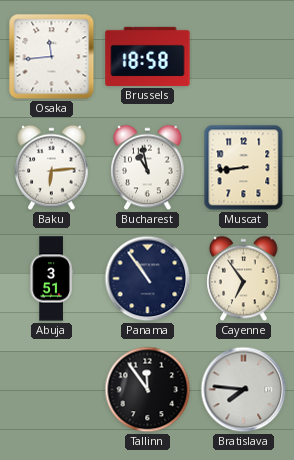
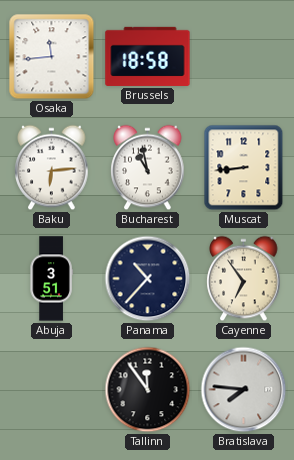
Panama: 10:54 -> 10:37 (148, 279)
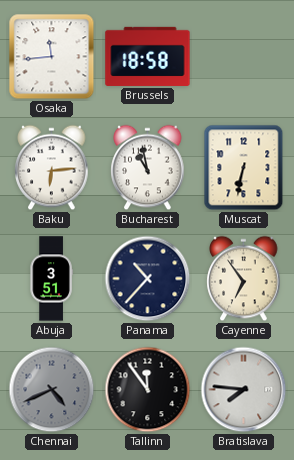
Muscat: 8:44 -> 6:32 (244, 168)
Chennai: none -> 4:41 (52, 390)
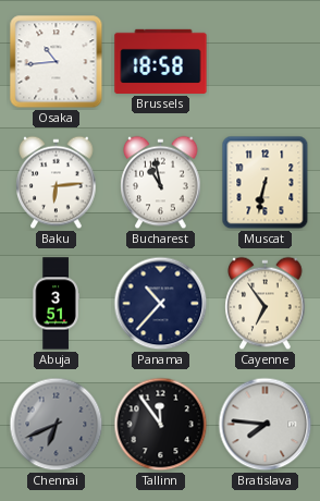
Osaka: 11:44 -> 10:44 (57, 62)
Chennai: 4:41 -> 6:41 (57, 425)
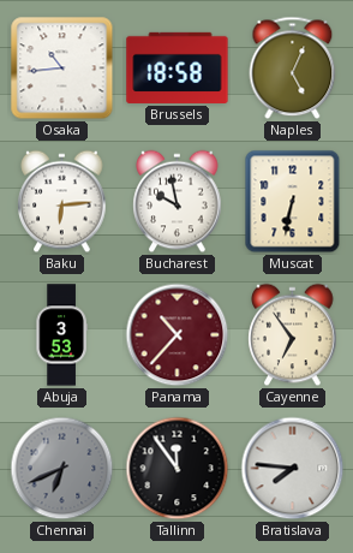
Naples: none -> 5:04 (293, 69)
Bucharest: 10:58 -> 9:58 (178, 202)
Abuja: 3:51 -> 3:53 (61, 335)
Panama dial: navy -> burgundy (178, 335)
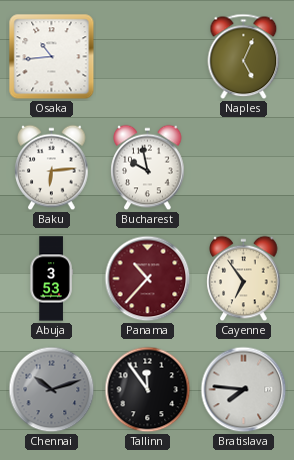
Brussels: 18:58 -> none (178, 67)
Muscat: 6:32 -> none (293, 202)
Chennai: 6:41 -> 10:12 (52, 390)
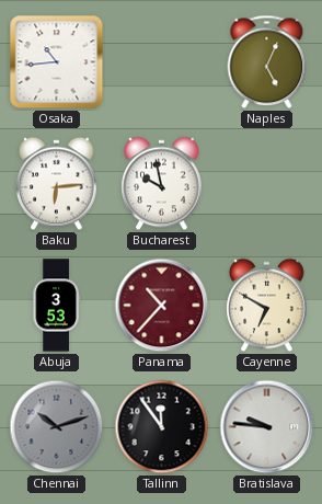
Cayenne: 6:54 -> 6:50 (267, 306)
Bratislava: 7:46 -> 9:46 (267, 427)
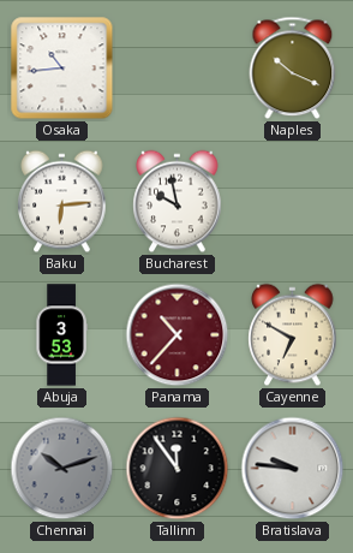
Naples: 5:04 -> 10:19 (293, 69)
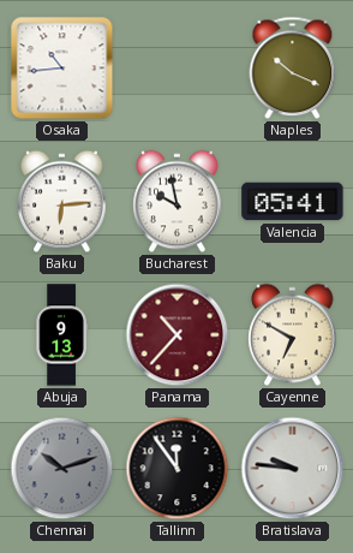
Valencia: none -> 05:41 (293, 202)
Abuja: 3:53 -> 9:13 (61, 335)
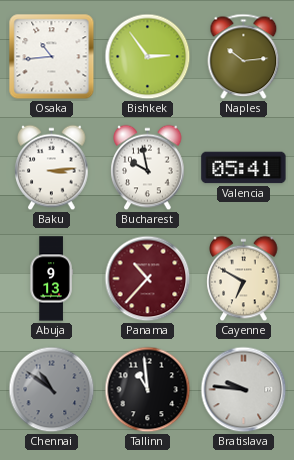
Bishkek: none -> 2:54 (148, 57)
Naples: 10:19 -> 10:14 (244, 57)
Baku: 6:14 -> 3:14 (52, 168)
Chennai: 10:12 -> 10:51 (52, 390)
Tallinn: 11:54 -> 10:59 (148, 390)
